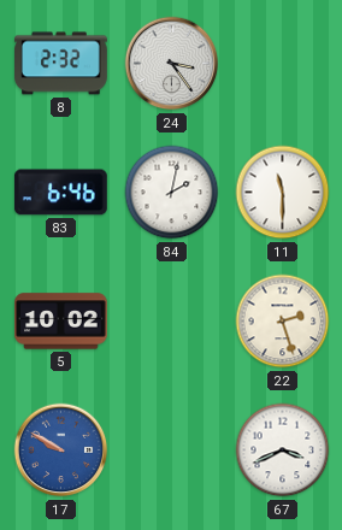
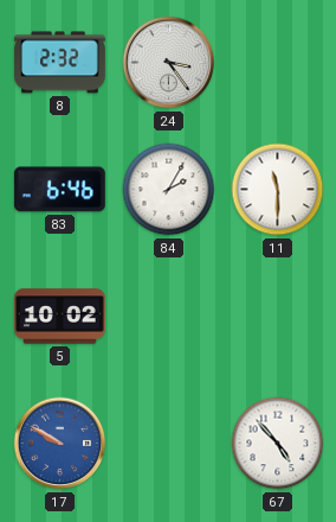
84: 2:02 -> 2:05 (169, 190)
22: 2:27 -> none (283, 322)
67: 3:41 -> 4:53 (278, 444)
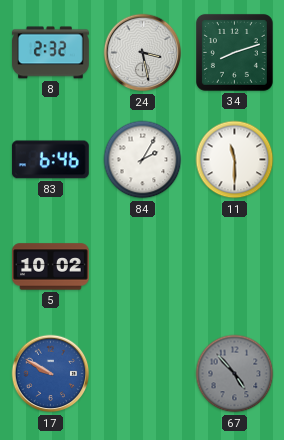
24: 3:24 -> 3:28 (143, 53)
34: none -> 8:12 (234, 52)
67 dial: white -> grey (235, 374)
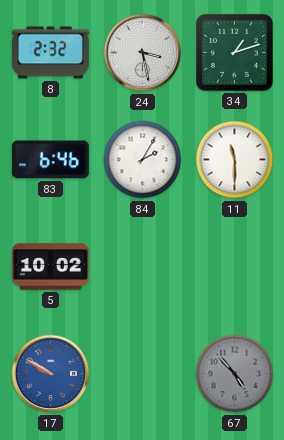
34: 8:12 -> 1:12 (234, 52)
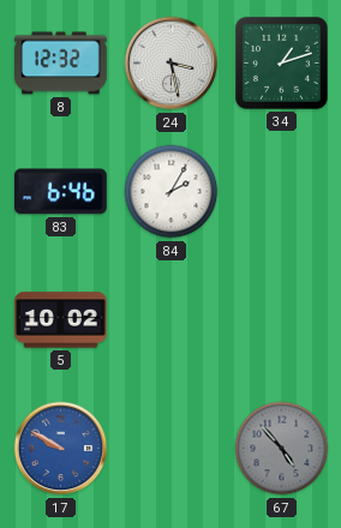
8: 2:32 -> 12:32 (61, 64)
11: 11:30 -> none (235, 160)
